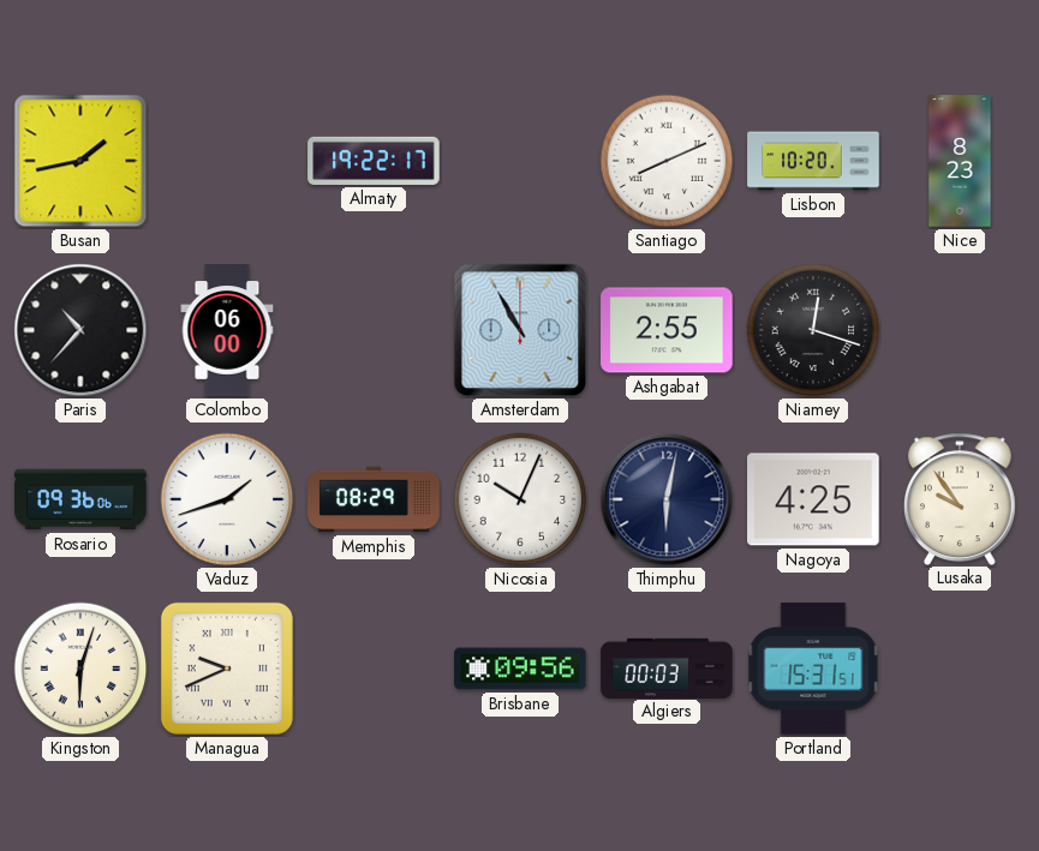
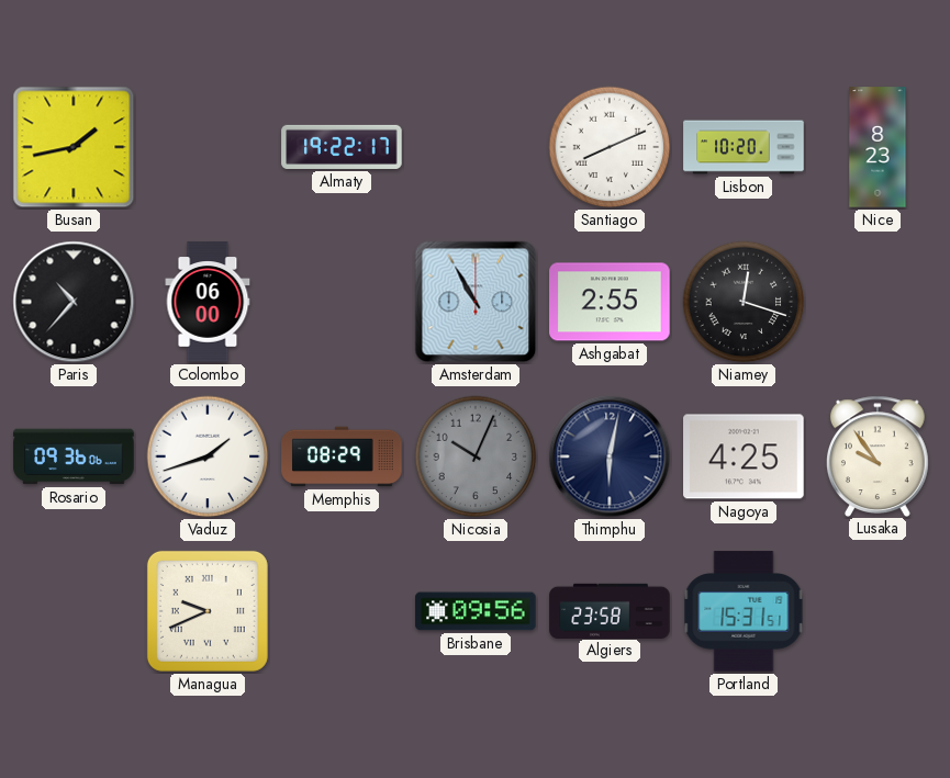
Nicosia dial: white -> grey (476, 456)
Kingston: 6:03 -> none (80, 669)
Algiers: 00:03 -> 23:58 (610, 610)
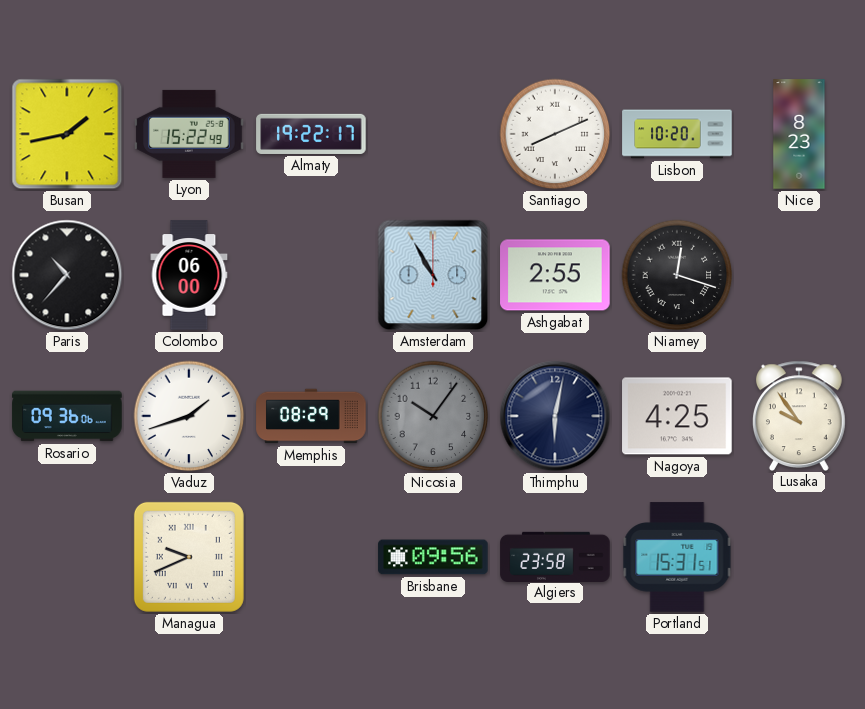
Lyon: none -> 15:22 (189, 134)
Nicosia: 10:04 -> 10:06 (433, 416)
